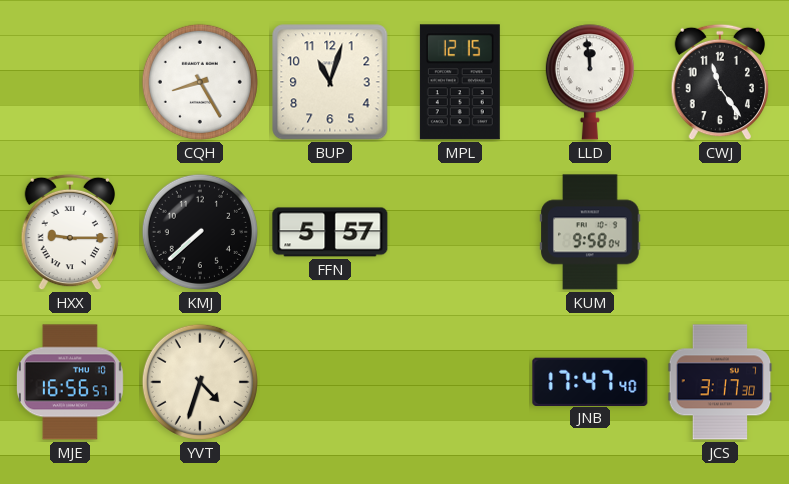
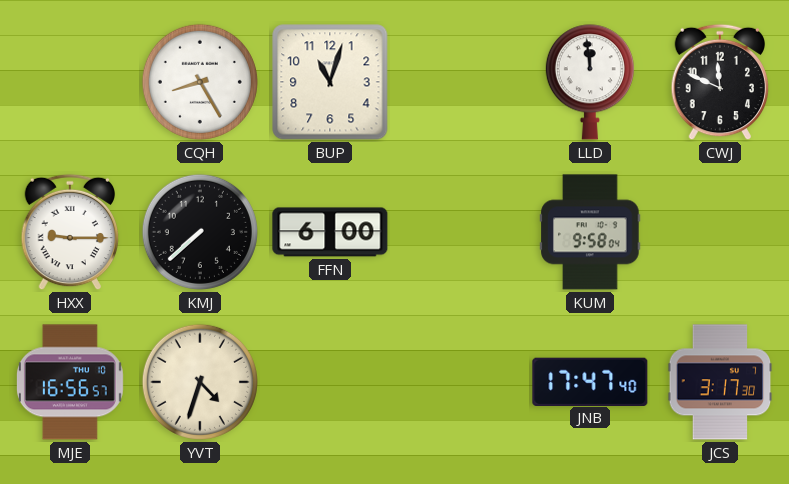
MPL: 12:15 -> none (460, 82)
CWJ: 11:24 -> 11:49 (720, 82)
FFN: 5:57 -> 6:00 (330, 232)
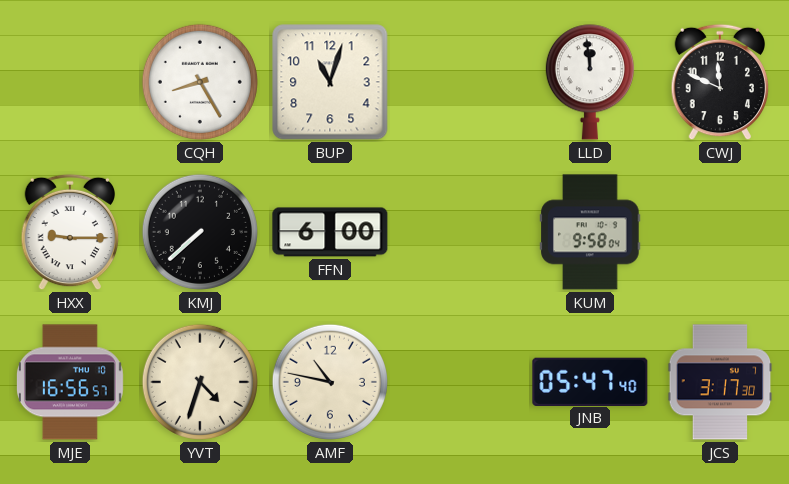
AMF: none -> 10:47 (330, 382)
JNB: 17:47 -> 05:47 (590, 381)
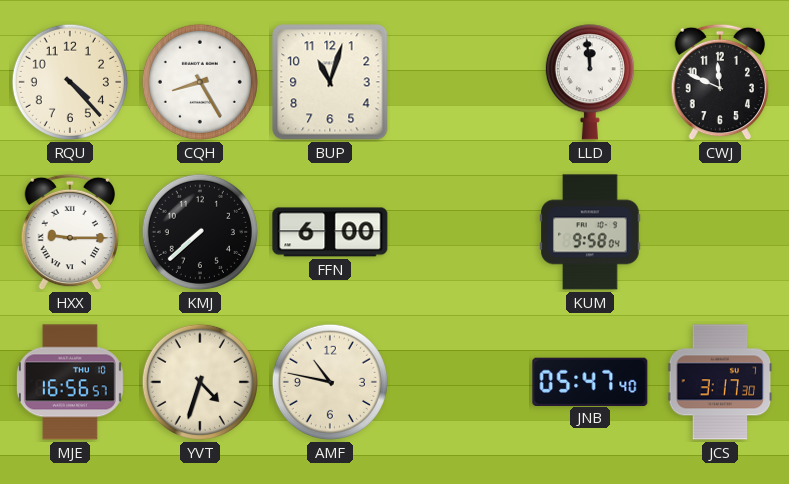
RQU: none -> 4:23 (70, 82)
